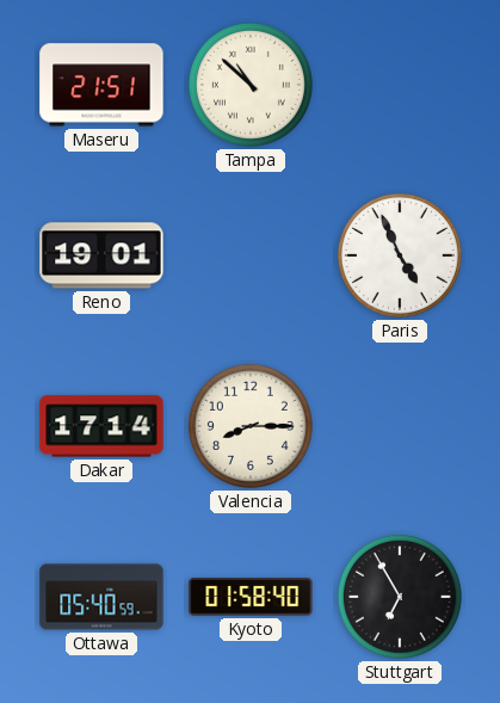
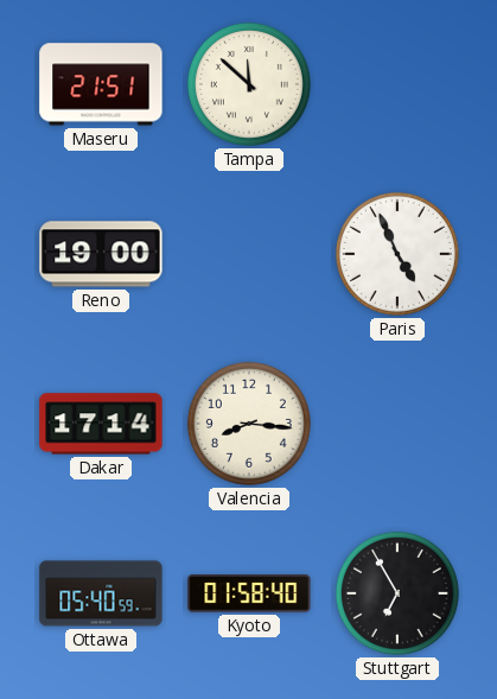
Tampa: 10:52 -> 11:52 (249, 84)
Reno: 19:01 -> 19:00 (101, 254)
Valencia: 8:15 -> 8:16 (249, 424)
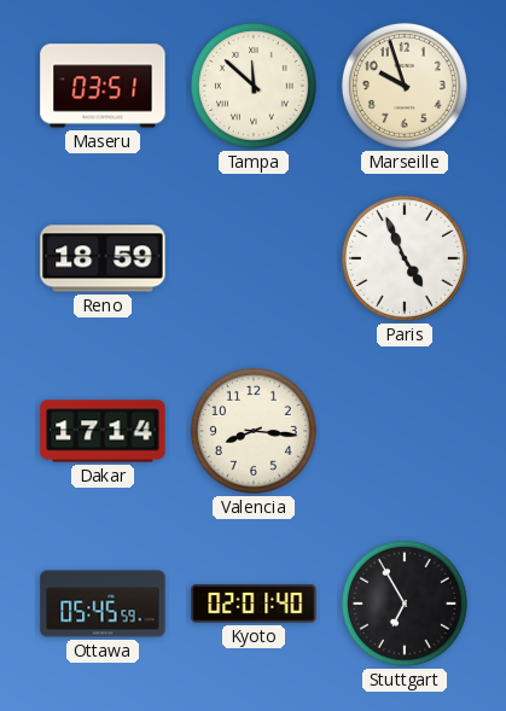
Maseru: 21:51 -> 03:51 (103, 86)
Marseille: none -> 9:57 (405, 86)
Reno: 19:00 -> 18:59 (103, 258)
Ottawa: 05:40 -> 05:45 (103, 604)
Kyoto: 01:58 -> 02:01 (254, 604)
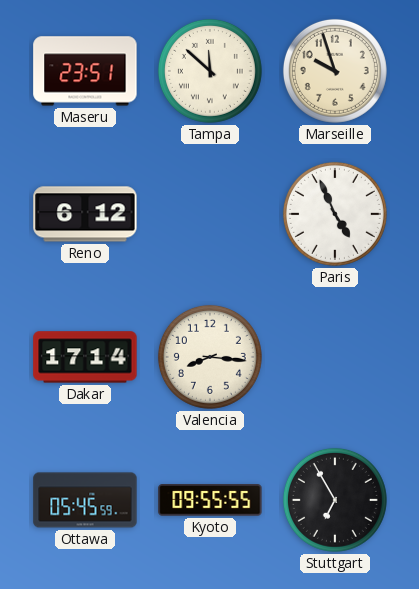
Maseru: 03:51 -> 23:51 (85, 71)
Reno: 18:59 -> 6:12 (85, 214)
Kyoto: 02:01 -> 09:55 (210, 500)
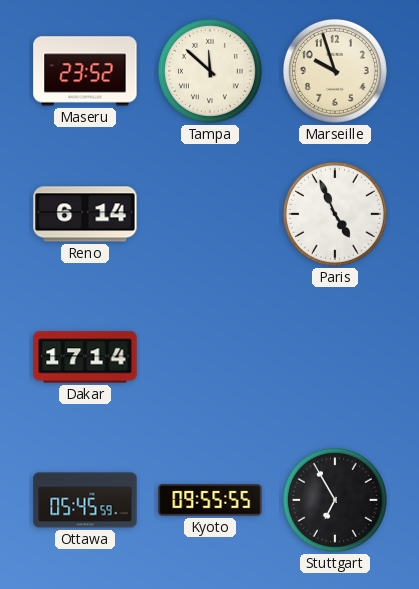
Maseru: 23:51 -> 23:52 (85, 71)
Reno: 6:12 -> 6:14 (85, 214)
Valencia: 8:16 -> none (210, 357)
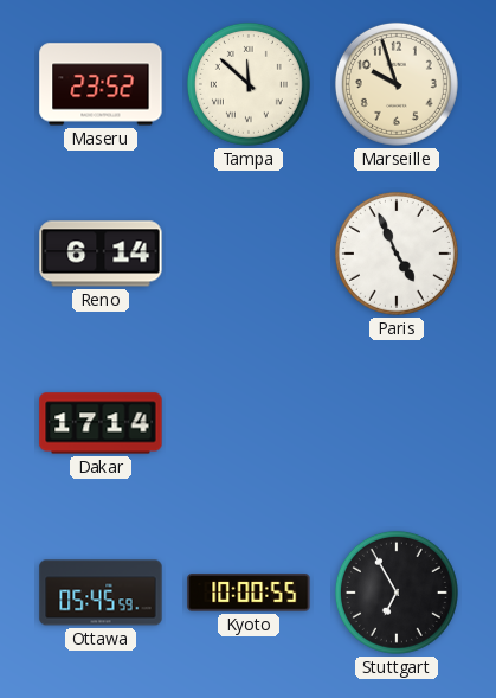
Kyoto: 09:55 -> 10:00 (249, 593)
